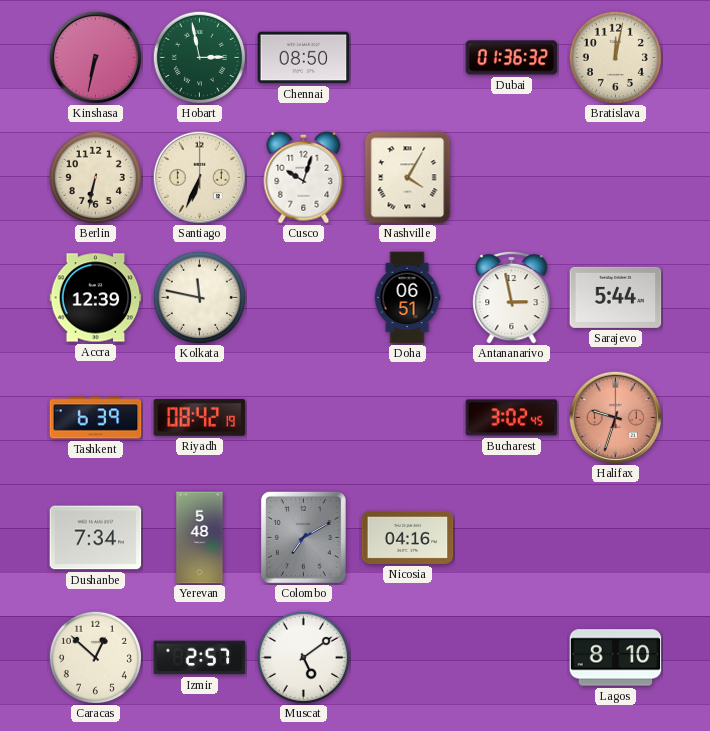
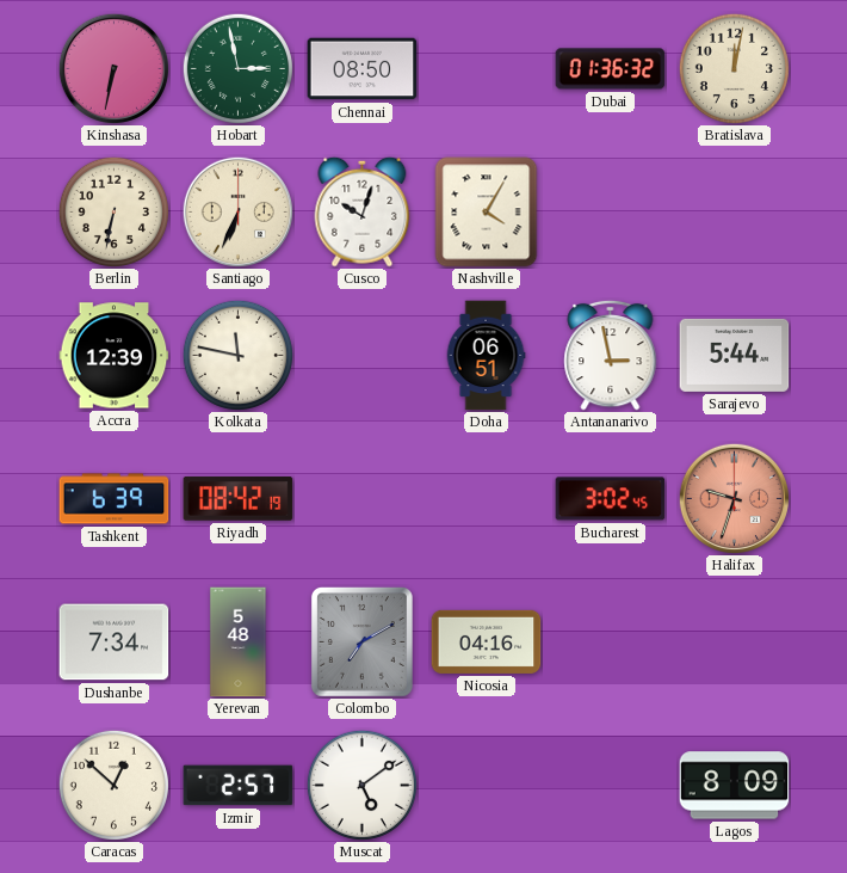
Lagos: 8:10 -> 8:09 (735, 786)
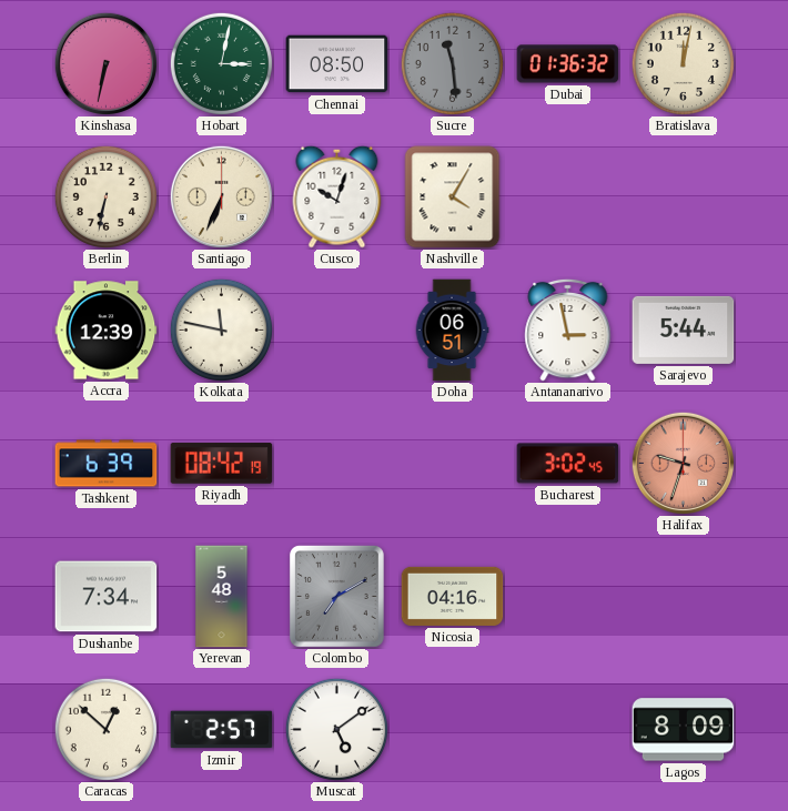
Hobart: 2:58 -> 3:02 (221, 63)
Sucre: none -> 11:29 (452, 63)
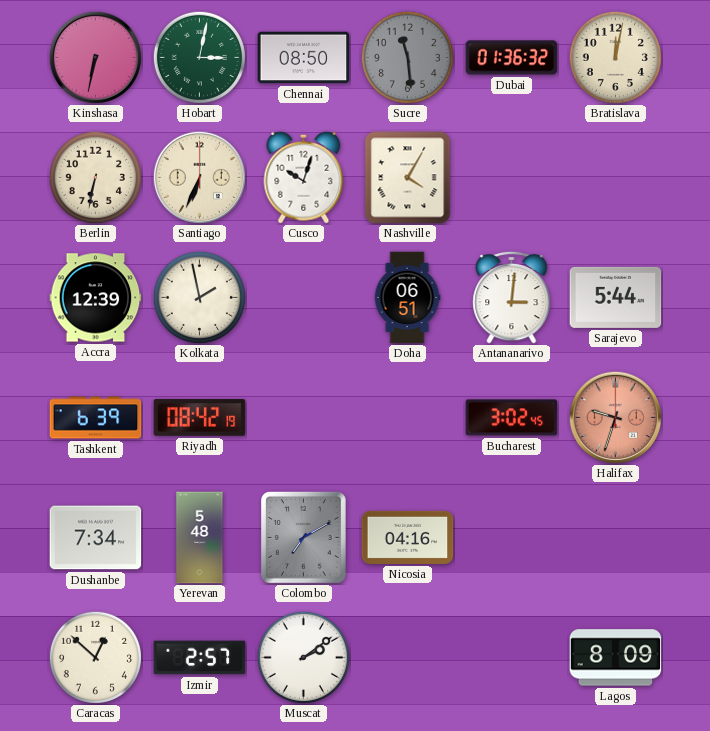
Kolkata: 11:47 -> 1:58 (199, 297)
Antananarivo: 2:58 -> 3:01 (512, 297)
Muscat: 5:09 -> 2:09 (303, 657)
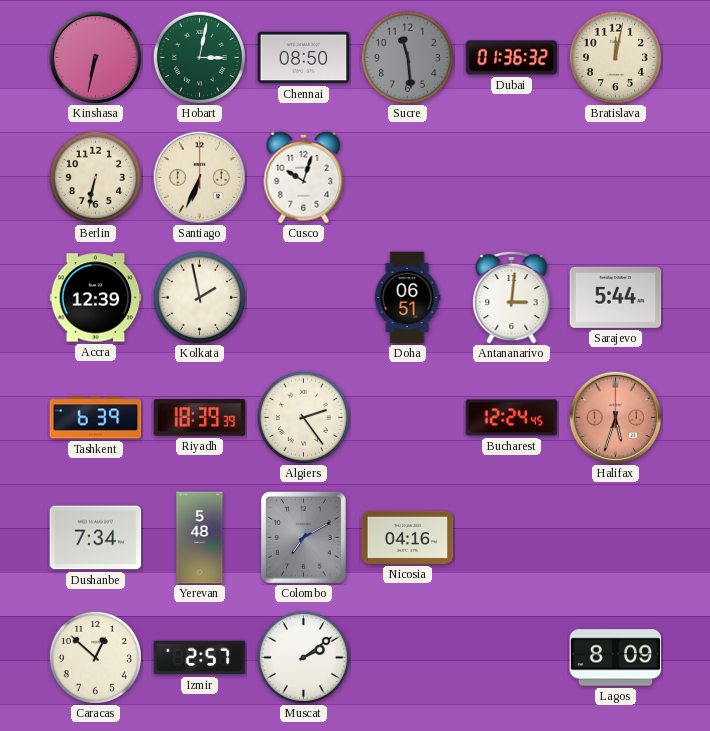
Nashville: 4:05 -> none (408, 178)
Riyadh: 08:42 -> 18:39 (200, 418)
Algiers: none -> 2:24 (303, 417)
Bucharest: 3:02 -> 12:24 (512, 418)
Halifax: 9:33 -> 5:33 (615, 417)
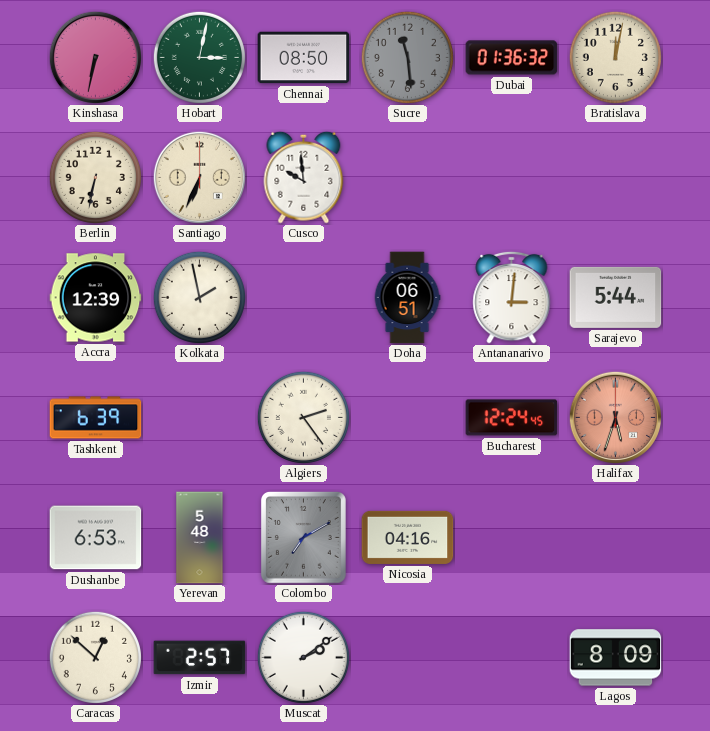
Cusco: 10:03 -> 9:59 (304, 177)
Riyadh: 18:39 -> none (200, 418)
Dushanbe: 7:34 -> 6:53 (96, 538)
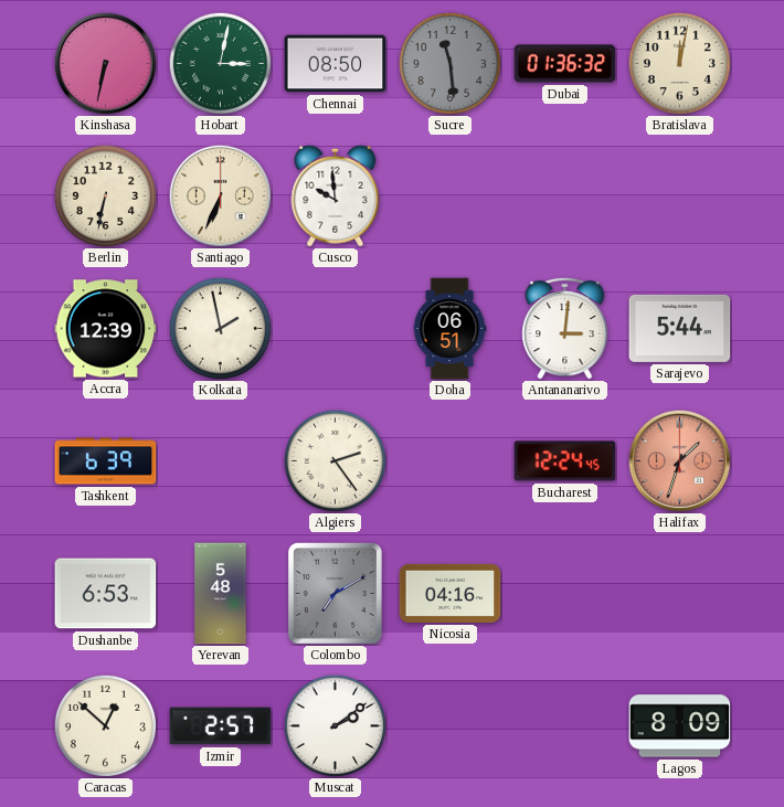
Halifax: 5:33 -> 1:33 (679, 460)
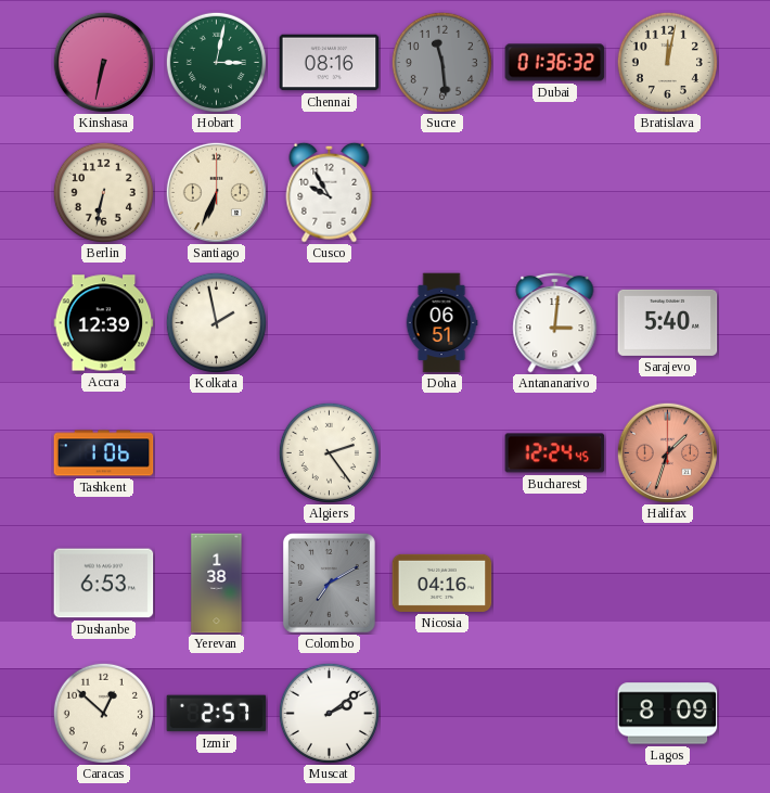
Chennai: 08:50 -> 08:16 (330, 63)
Cusco: 9:59 -> 9:55 (330, 192)
Sarajevo: 5:44 -> 5:40 (668, 322)
Tashkent: 6:39 -> 1:06 (104, 453)
Yerevan: 5:48 -> 1:38 (217, 584)
